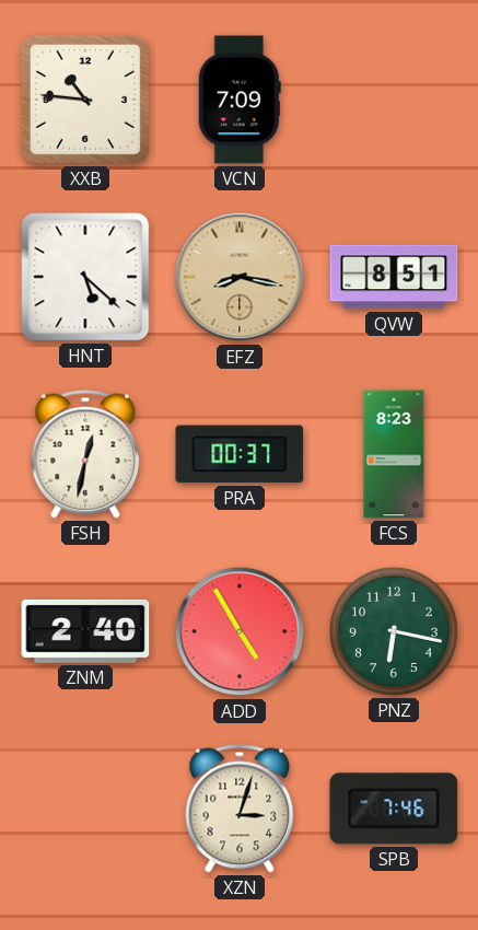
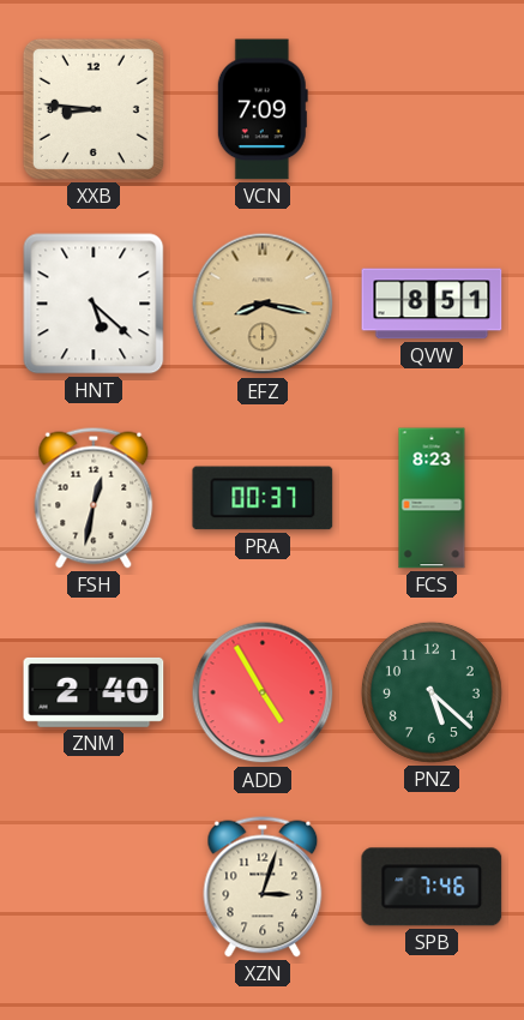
XXB: 10:46 -> 8:46 (94, 109)
PNZ: 6:17 -> 5:22 (432, 692)
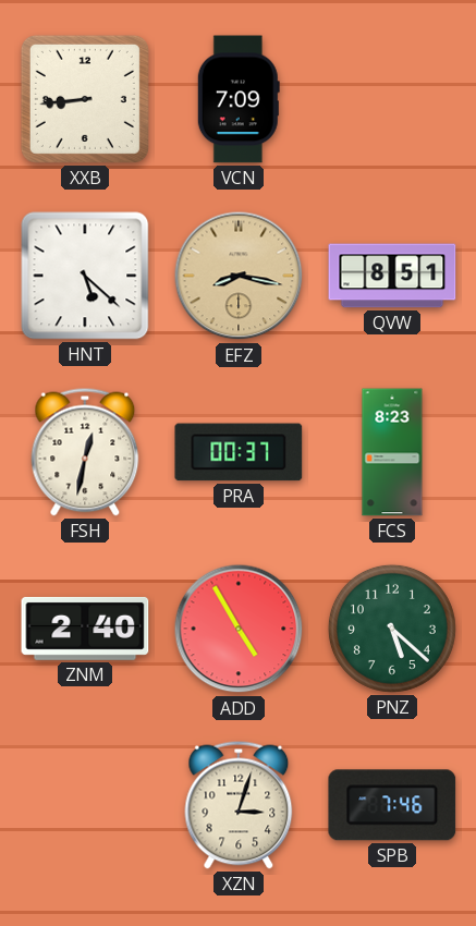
XXB: 8:46 -> 8:44 (85, 99)
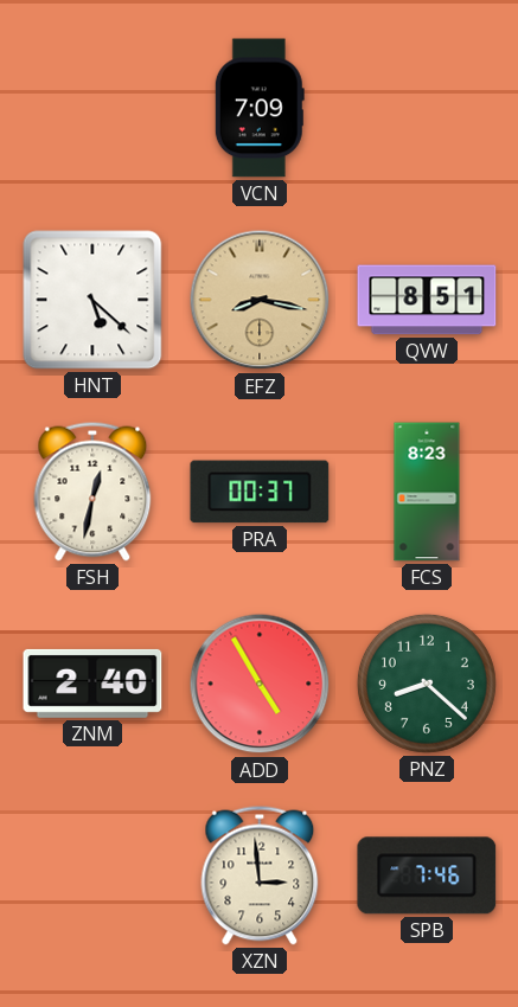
XXB: 8:44 -> none (85, 99)
PNZ: 5:22 -> 8:22 (427, 684)
XZN: 3:03 -> 2:59 (260, 875)
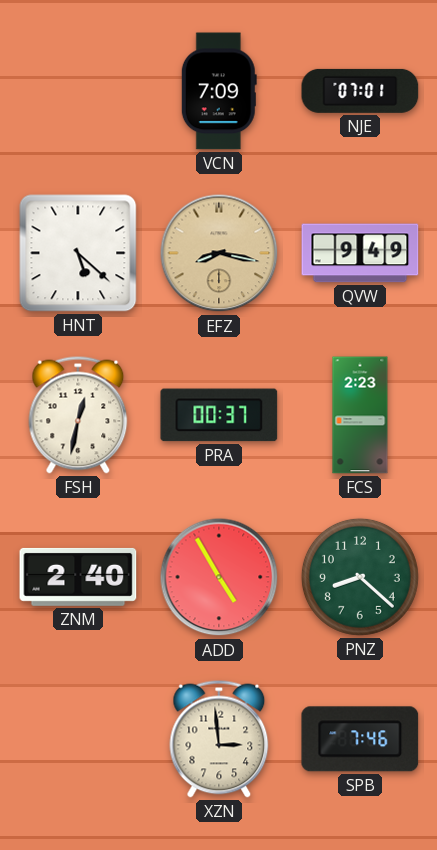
NJE: none -> 07:01 (360, 91)
QVW: 8:51 -> 9:49 (360, 253)
FCS: 8:23 -> 2:23 (360, 415)
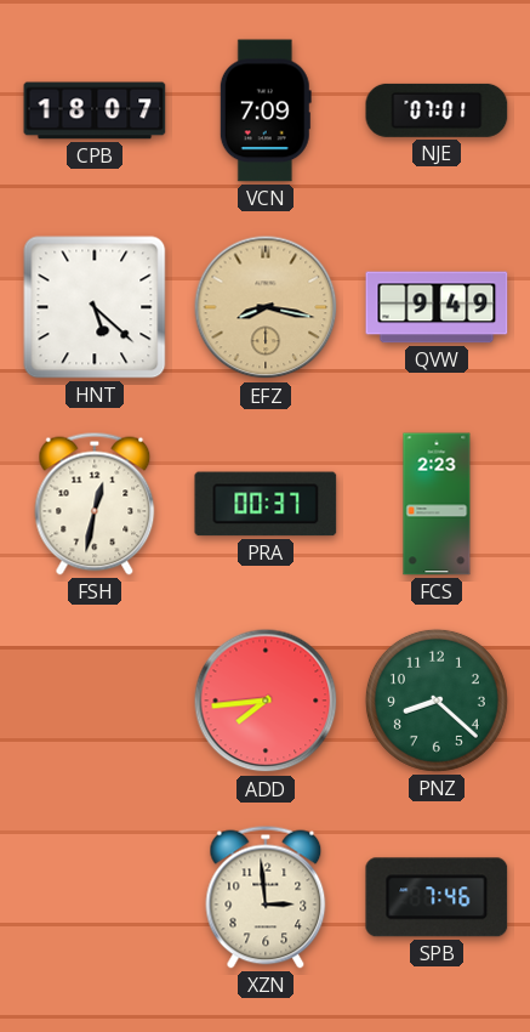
CPB: none -> 18:07 (95, 110)
ZNM: 2:40 -> none (78, 577)
ADD: 4:55 -> 7:44 (266, 701)
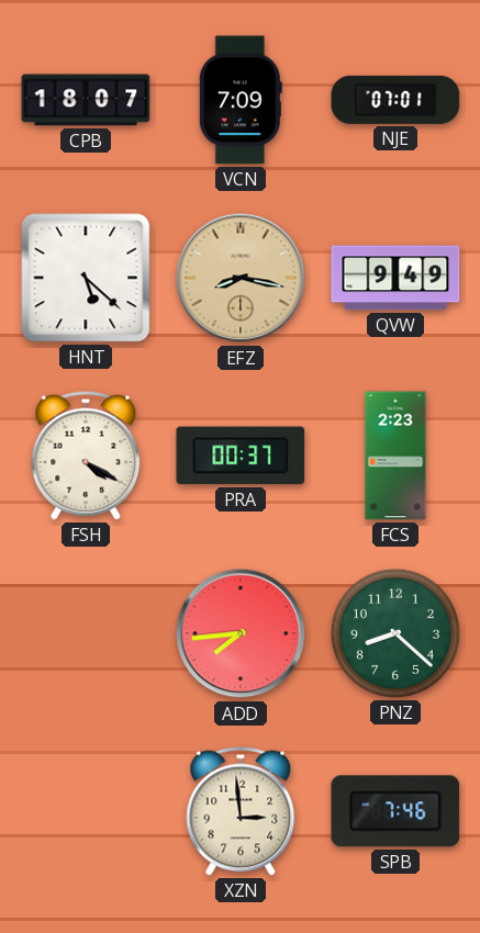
FSH: 12:32 -> 4:20 (86, 456)
